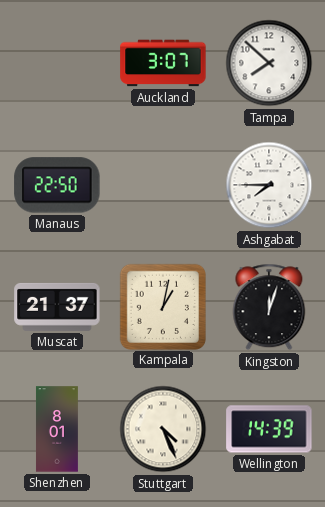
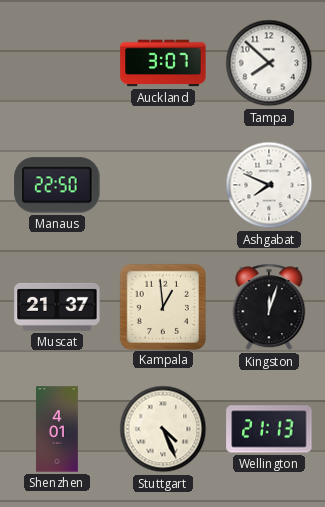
Ashgabat: 7:45 -> 7:49 (269, 185)
Kampala: 1:02 -> 12:59 (162, 306)
Shenzhen: 8:01 -> 4:01 (57, 429)
Wellington: 14:39 -> 21:13 (269, 429)
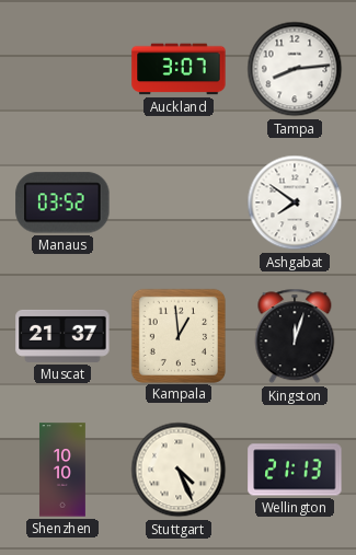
Tampa: 7:52 -> 8:14 (295, 69)
Manaus: 22:50 -> 03:52 (62, 203)
Ashgabat: 7:49 -> 7:51 (295, 203)
Shenzhen: 4:01 -> 10:10 (62, 470)
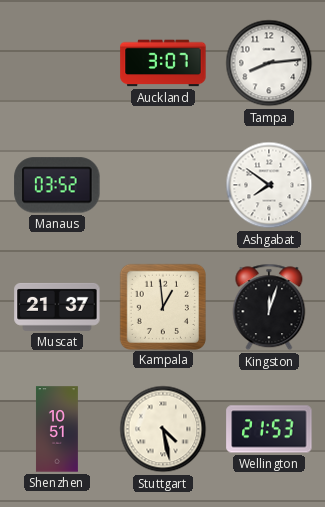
Shenzhen: 10:10 -> 10:51 (57, 429)
Stuttgart: 4:26 -> 4:28 (163, 429)
Wellington: 21:13 -> 21:53 (269, 429)
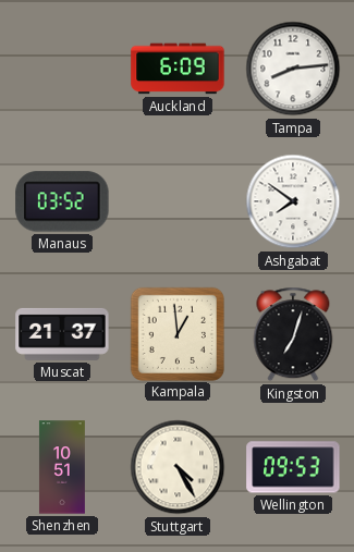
Auckland: 3:07 -> 6:09 (178, 69)
Kingston: 12:03 -> 7:03 (293, 334)
Stuttgart: 4:28 -> 4:25 (178, 467)
Wellington: 21:53 -> 09:53 (293, 467)
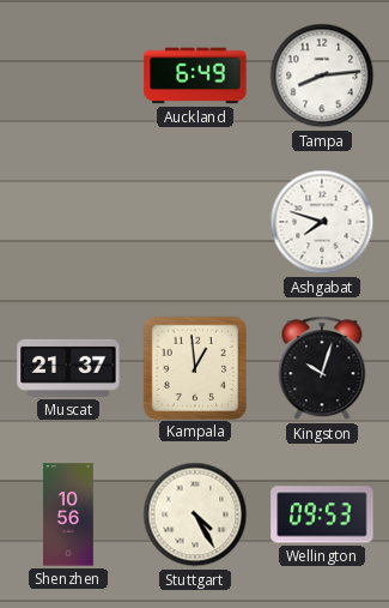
Auckland: 6:09 -> 6:49 (195, 76)
Manaus: 03:52 -> none (62, 201)
Ashgabat: 7:51 -> 7:48 (322, 222)
Kingston: 7:03 -> 10:03 (322, 368)
Shenzhen: 10:51 -> 10:56 (68, 514)
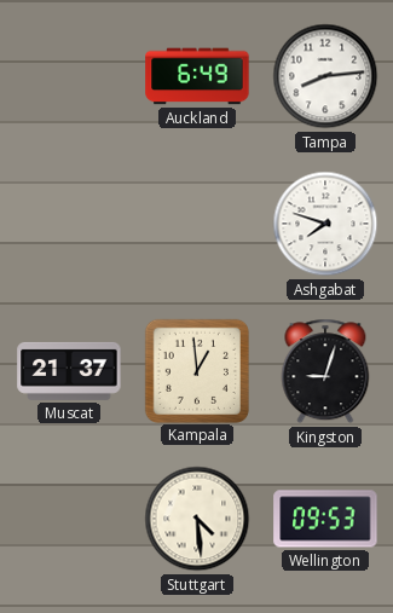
Kingston: 10:03 -> 9:03 (325, 371)
Shenzhen: 10:56 -> none (68, 514)
Stuttgart: 4:25 -> 4:29 (197, 519)
